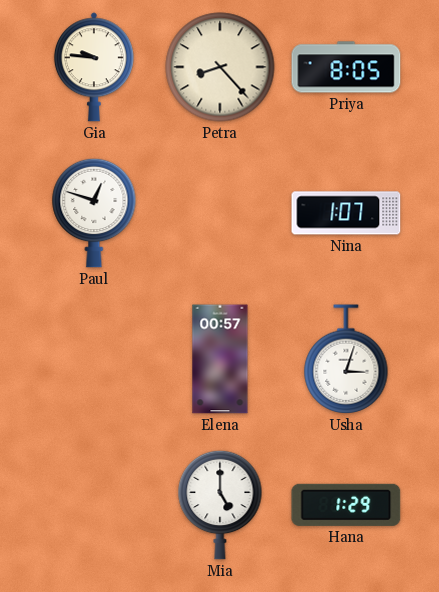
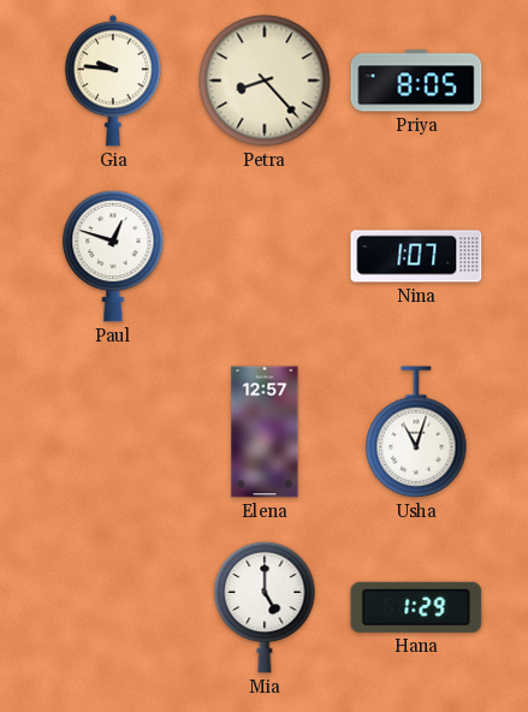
Elena: 00:57 -> 12:57 (265, 432)
Usha: 3:03 -> 11:03 (416, 432)
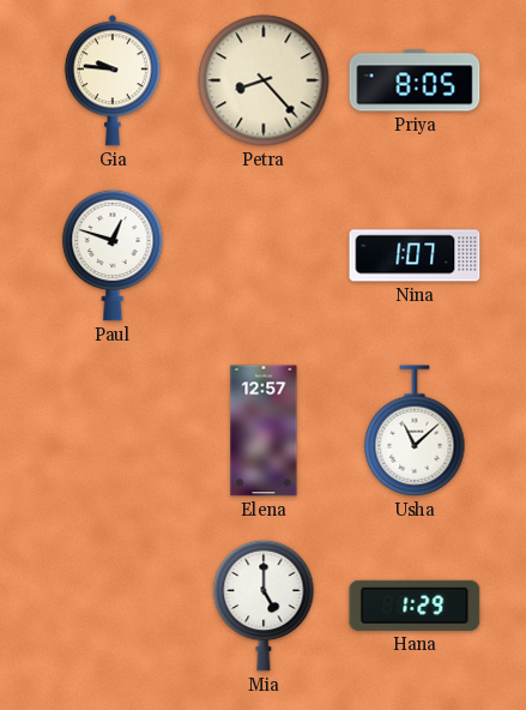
Usha: 11:03 -> 11:08 (415, 431)
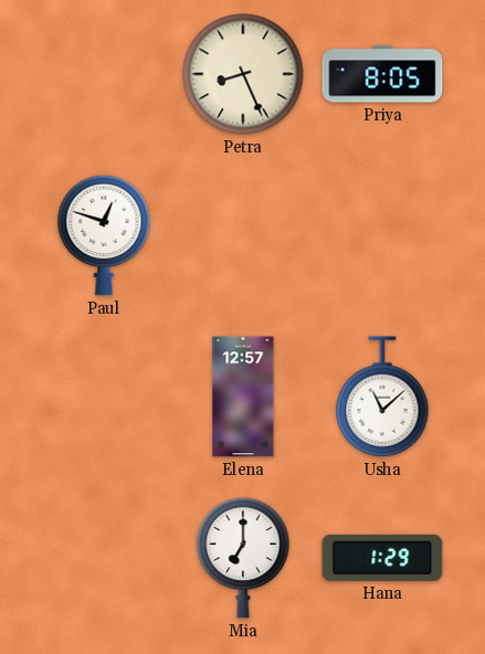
Gia: 9:46 -> none (113, 80)
Petra: 8:23 -> 8:26 (243, 74)
Nina: 1:07 -> none (415, 255)
Mia: 5:00 -> 7:00 (243, 558)
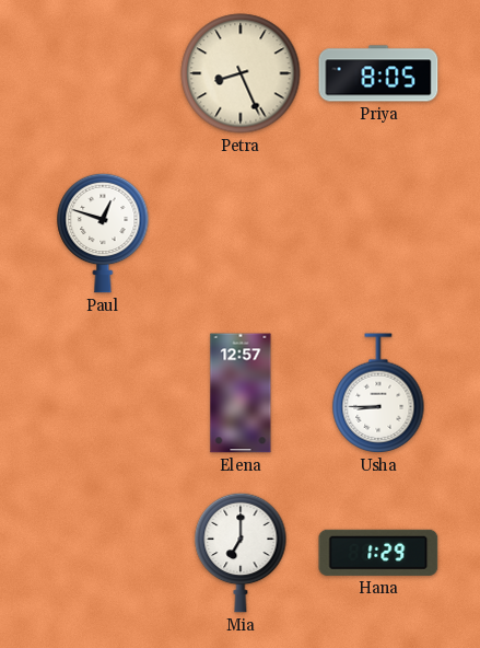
Usha: 11:08 -> 8:45 (378, 393)
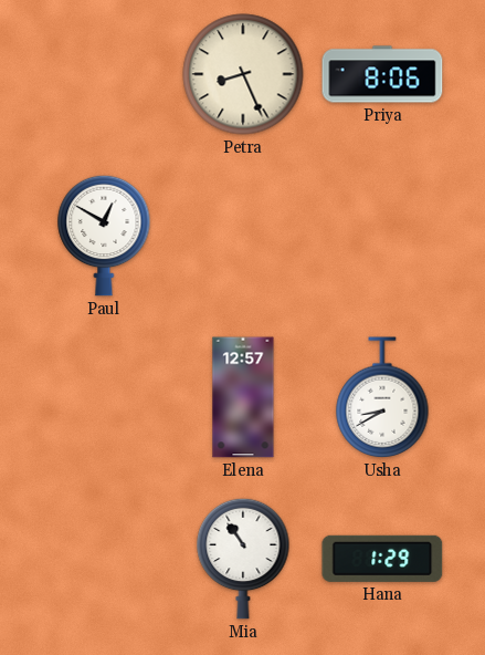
Priya: 8:05 -> 8:06 (382, 74)
Paul: 12:48 -> 12:50 (104, 236)
Usha: 8:45 -> 8:40 (382, 397)
Mia: 7:00 -> 10:54 (243, 559)
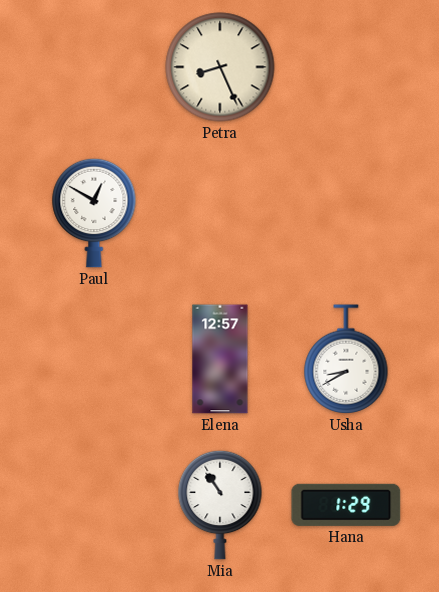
Priya: 8:06 -> none (382, 74)
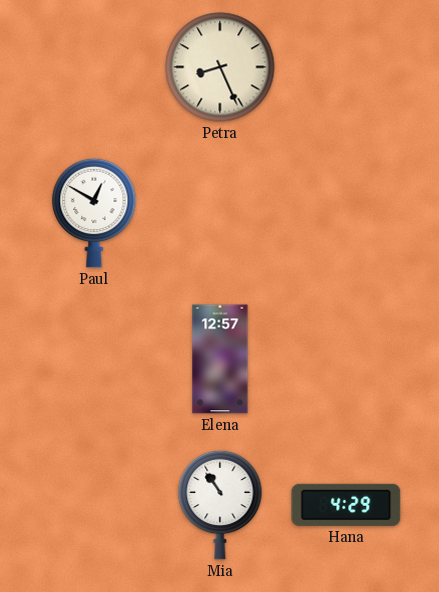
Usha: 8:40 -> none (346, 359)
Hana: 1:29 -> 4:29 (346, 505)
